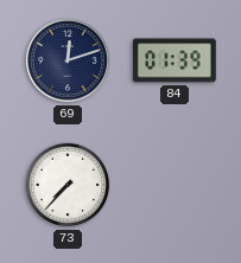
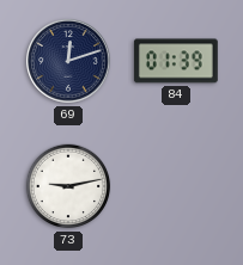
73: 7:37 -> 9:13 (68, 186)
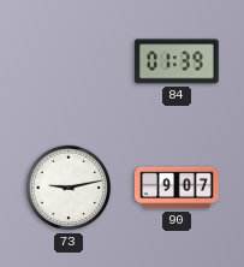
69: 12:12 -> none (68, 61)
90: none -> 9:07 (178, 188)
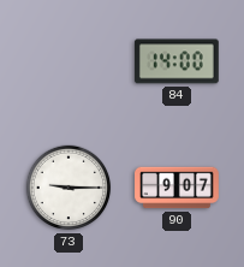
84: 01:39 -> 14:00 (177, 61)
73: 9:13 -> 9:15 (69, 188)
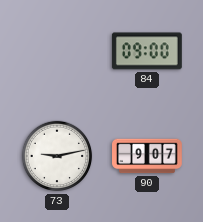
84: 14:00 -> 09:00 (147, 51)
73: 9:15 -> 9:13 (57, 156)
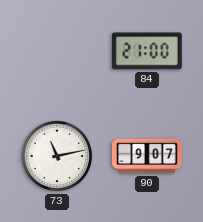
84: 09:00 -> 21:00 (147, 51)
73: 9:13 -> 11:13 (57, 156)
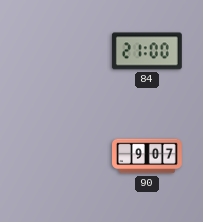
73: 11:13 -> none (57, 156)
